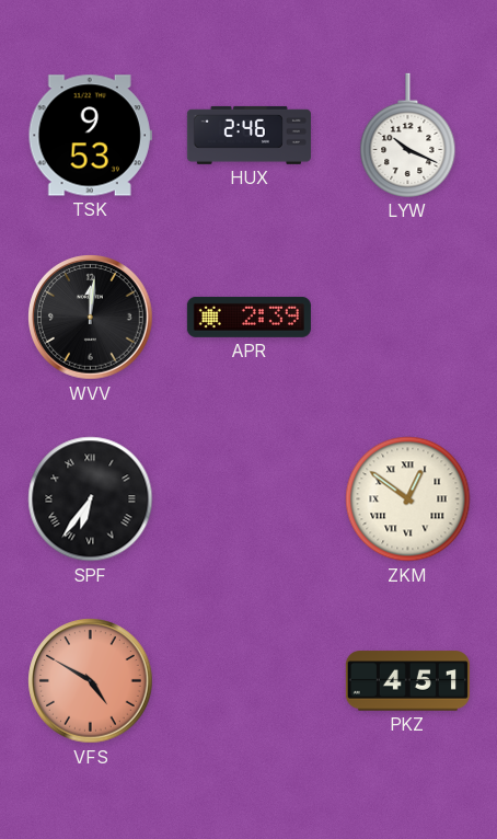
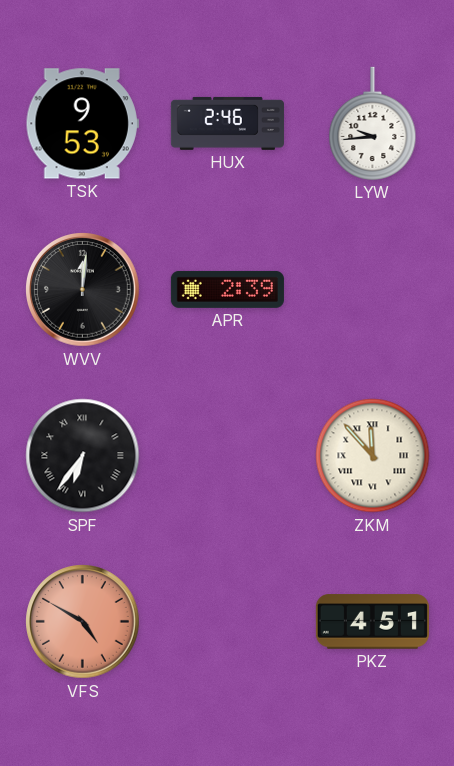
LYW: 10:19 -> 9:44 (373, 123)
ZKM: 12:51 -> 11:53 (373, 456)
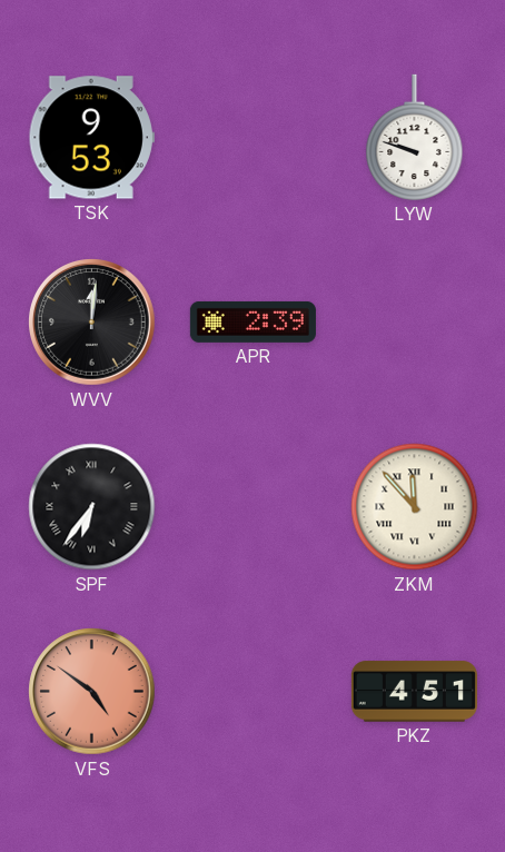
HUX: 2:46 -> none (227, 123)
LYW: 9:44 -> 9:48 (415, 137)
VFS: 4:50 -> 4:51 (92, 692)
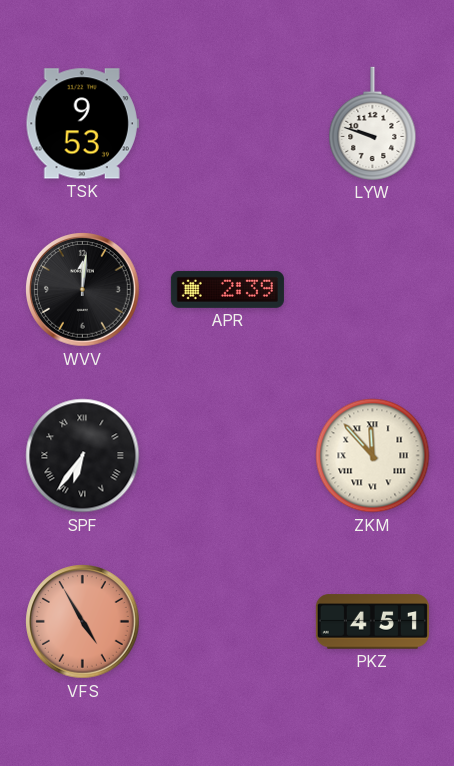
VFS: 4:51 -> 4:55 (83, 622)
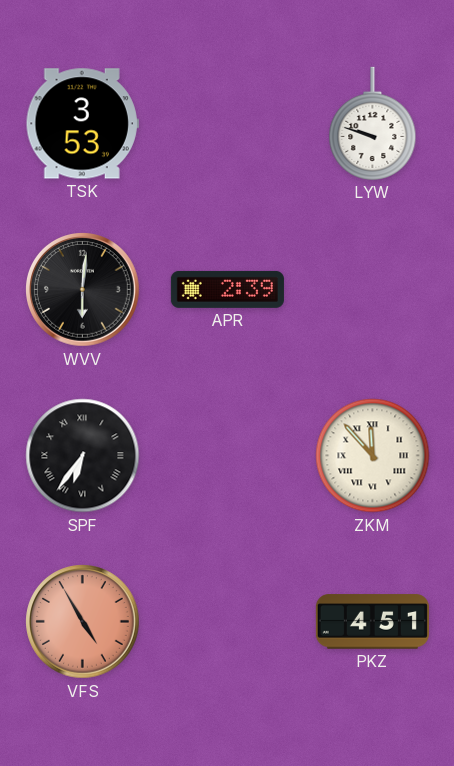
TSK: 9:53 -> 3:53 (82, 124)
WVV: 12:01 -> 6:01 (83, 290)
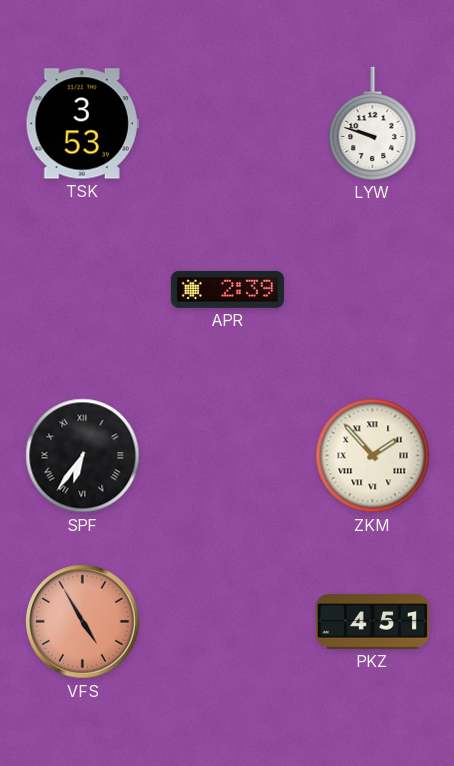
WVV: 6:01 -> none (83, 290)
ZKM: 11:53 -> 1:53 (373, 456)
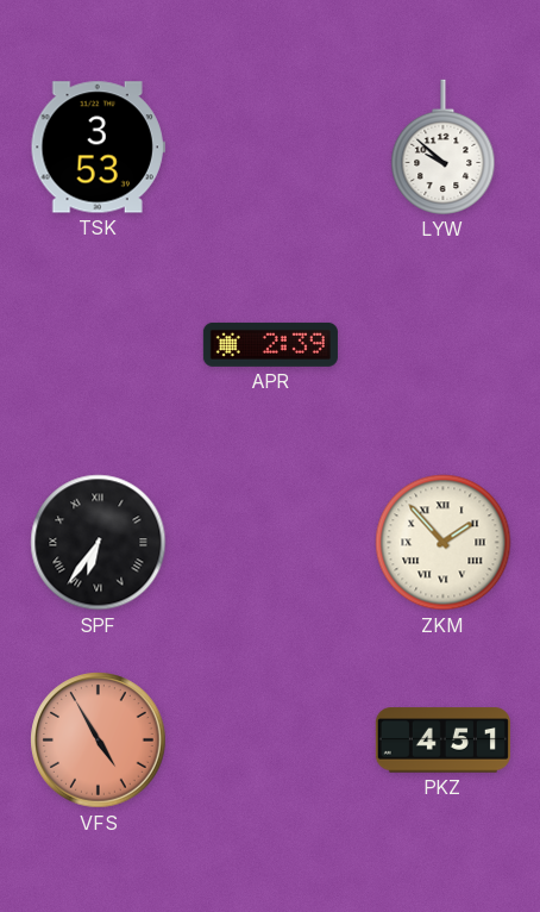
LYW: 9:48 -> 9:52 (444, 146)
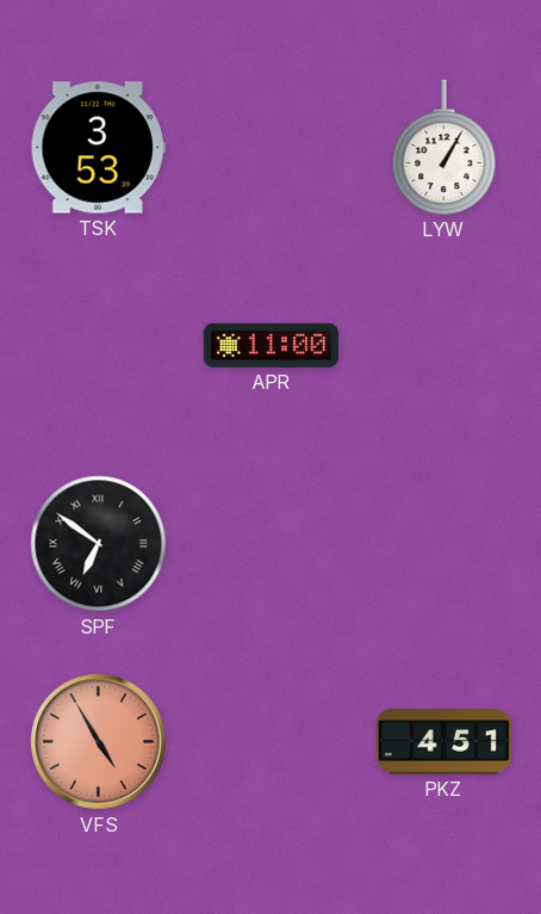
LYW: 9:52 -> 1:05 (444, 147)
APR: 2:39 -> 11:00 (270, 345)
SPF: 6:36 -> 6:51 (99, 544)
ZKM: 1:53 -> none (444, 543)
